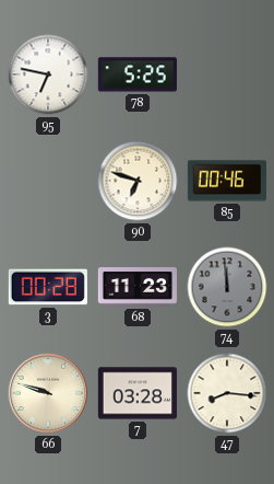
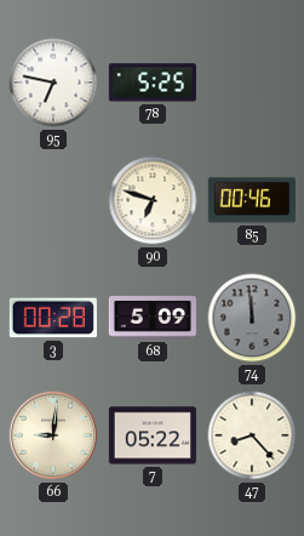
68: 11:23 -> 5:09 (153, 319)
66: 9:48 -> 9:01 (53, 435)
7: 03:28 -> 05:22 (151, 435)
47: 8:16 -> 8:23 (252, 435)
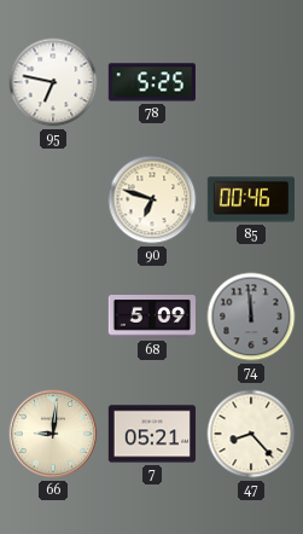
3: 00:28 -> none (53, 318)
7: 05:22 -> 05:21 (151, 434)
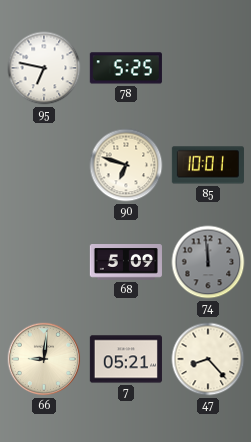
85: 00:46 -> 10:01 (208, 165)
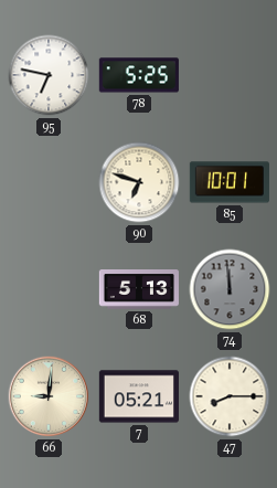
68: 5:09 -> 5:13 (139, 290)
47: 8:23 -> 8:15 (230, 396)
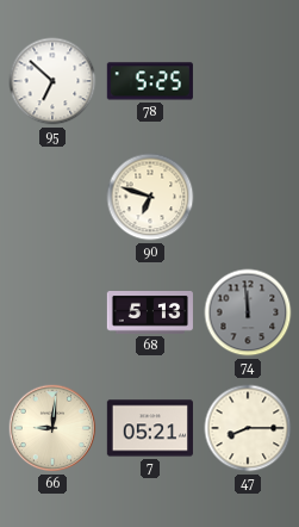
95: 6:47 -> 6:52 (52, 81)
85: 10:01 -> none (230, 182)
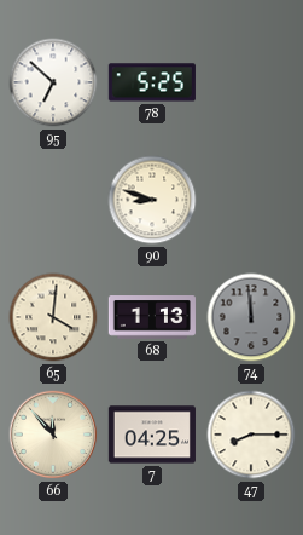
90: 6:48 -> 8:48 (152, 200)
65: none -> 4:01 (53, 317)
68: 5:13 -> 1:13 (152, 318)
66: 9:01 -> 11:53 (53, 435)
7: 05:21 -> 04:25 (151, 435)
